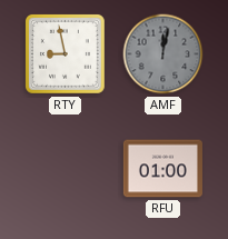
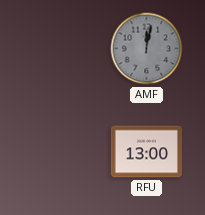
RTY: 8:58 -> none (65, 53)
RFU: 01:00 -> 13:00 (146, 152)
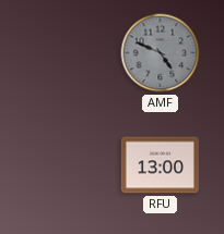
AMF: 12:02 -> 4:49 (161, 53)
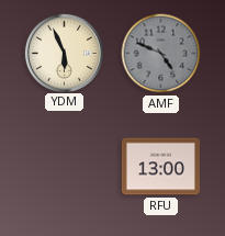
YDM: none -> 5:56 (64, 53)
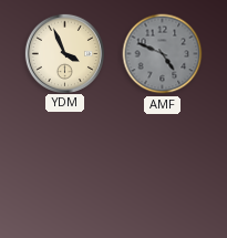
YDM: 5:56 -> 3:56 (64, 53)
RFU: 13:00 -> none (160, 167)
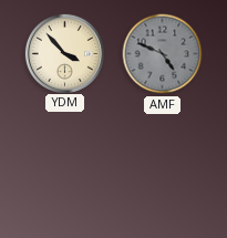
YDM: 3:56 -> 3:53 (64, 53)
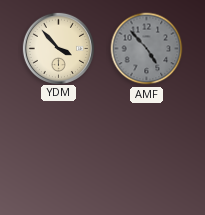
AMF: 4:49 -> 4:53 (147, 49)
